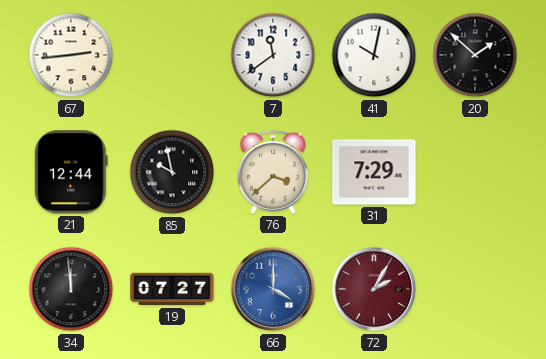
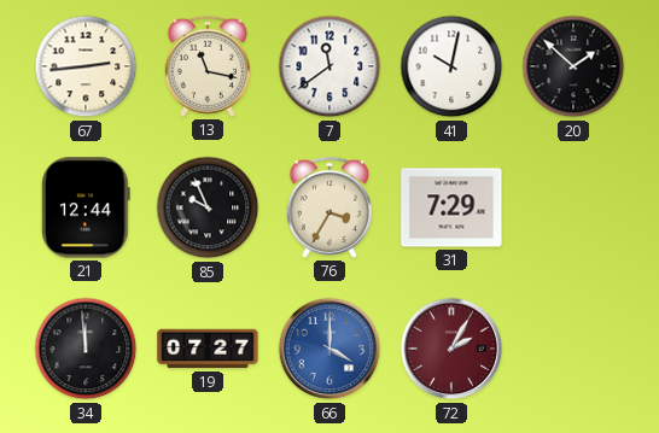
13: none -> 11:17 (208, 66)
85: 9:58 -> 9:56 (208, 207)
76: 3:38 -> 3:35 (329, 207)
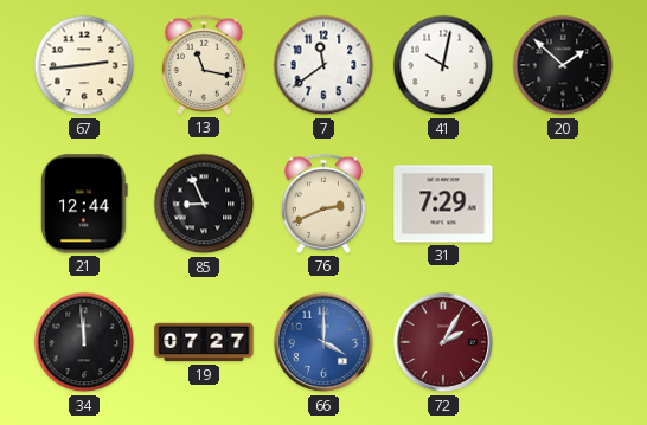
85: 9:56 -> 8:56 (204, 204)
76: 3:35 -> 2:41 (323, 204)
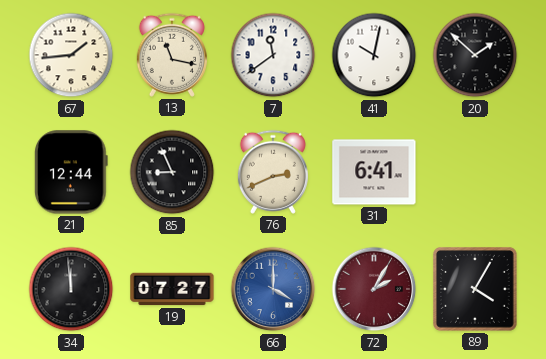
67: 2:44 -> 1:44 (71, 55)
31: 7:29 -> 6:41 (374, 172)
89: none -> 4:05 (476, 290)
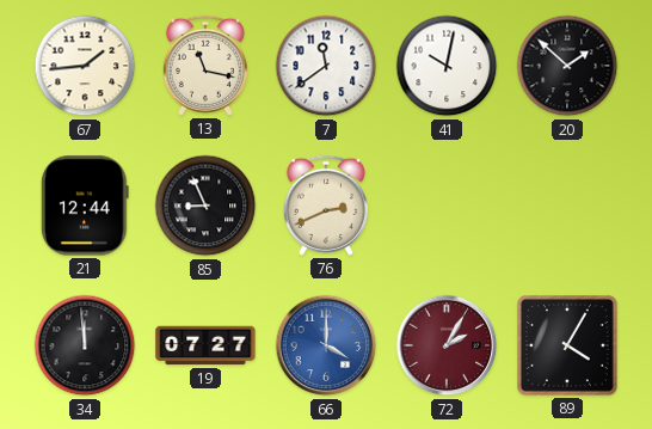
31: 6:41 -> none (374, 172)
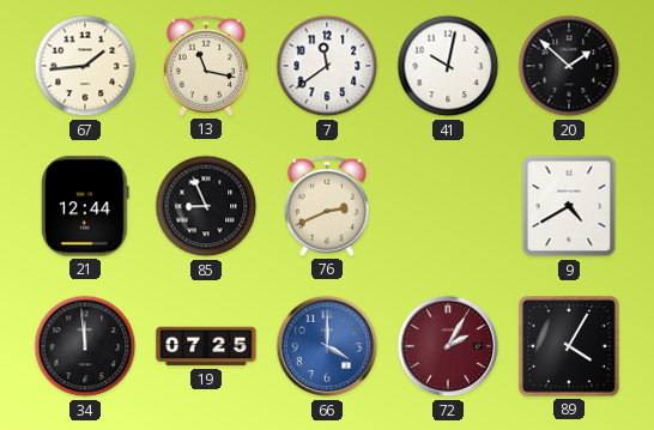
9: none -> 4:40 (569, 206)
19: 07:27 -> 07:25 (206, 346)
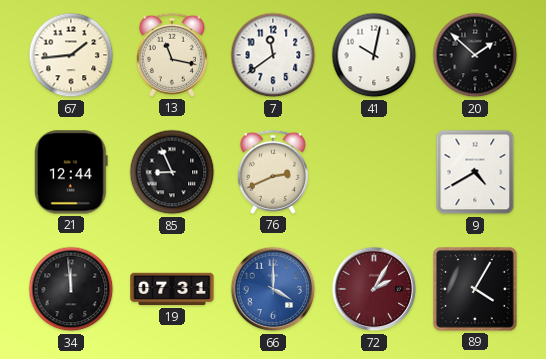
19: 07:25 -> 07:31 (172, 289)
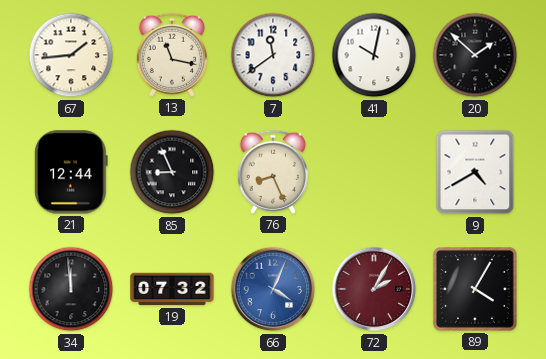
76: 2:41 -> 8:26 (273, 172)
19: 07:31 -> 07:32 (172, 289)
66: 4:00 -> 4:04 (273, 289)
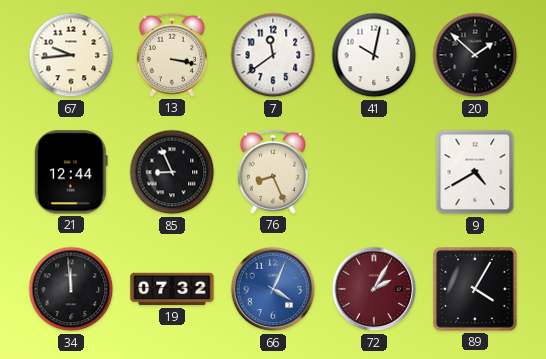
67: 1:44 -> 9:44 (71, 55)
13: 11:17 -> 3:17 (172, 55)
